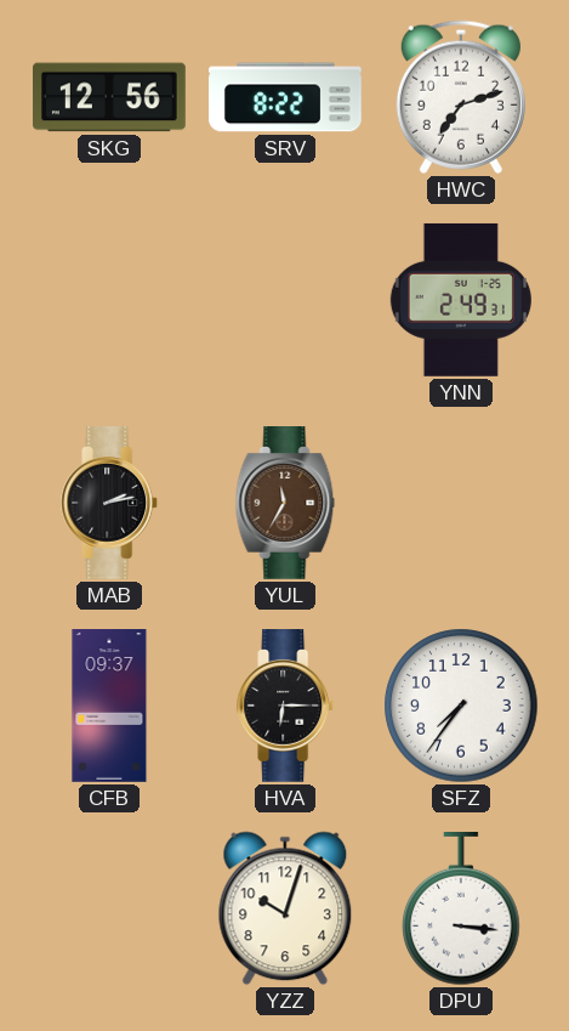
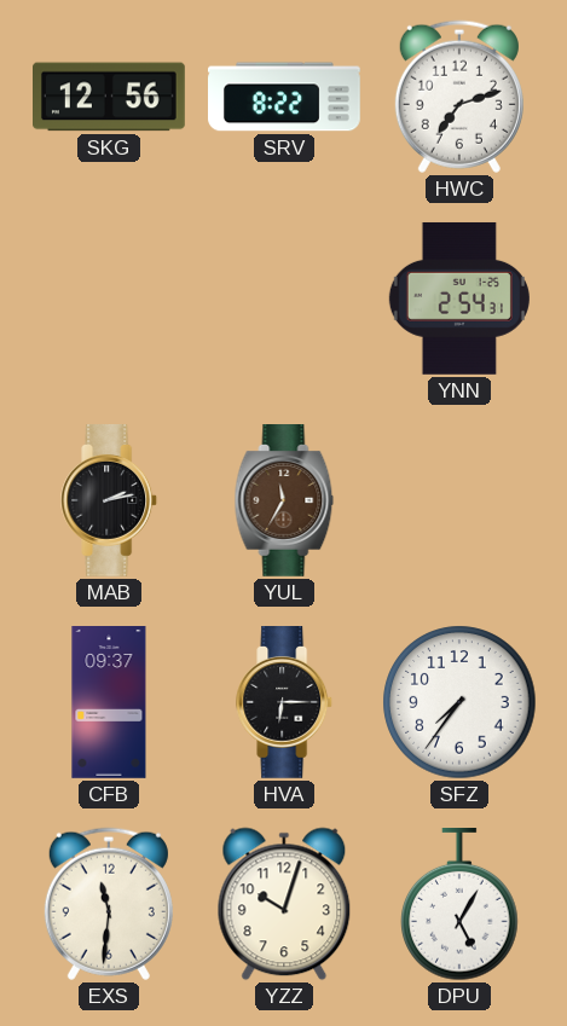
YNN: 2:49 -> 2:54 (459, 298)
EXS: none -> 11:31 (109, 904)
DPU: 3:16 -> 5:05 (459, 905)
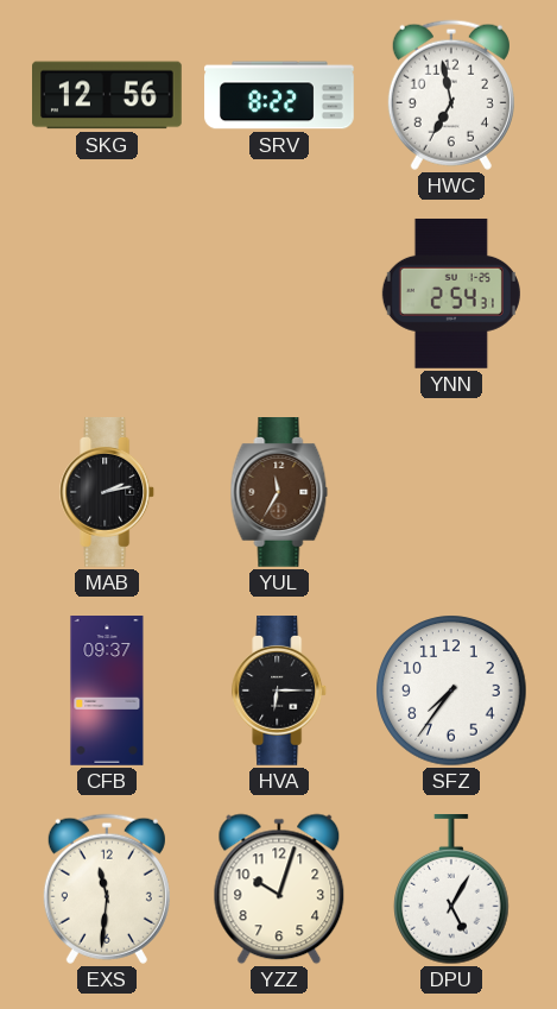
HWC: 7:12 -> 6:58 (451, 95)
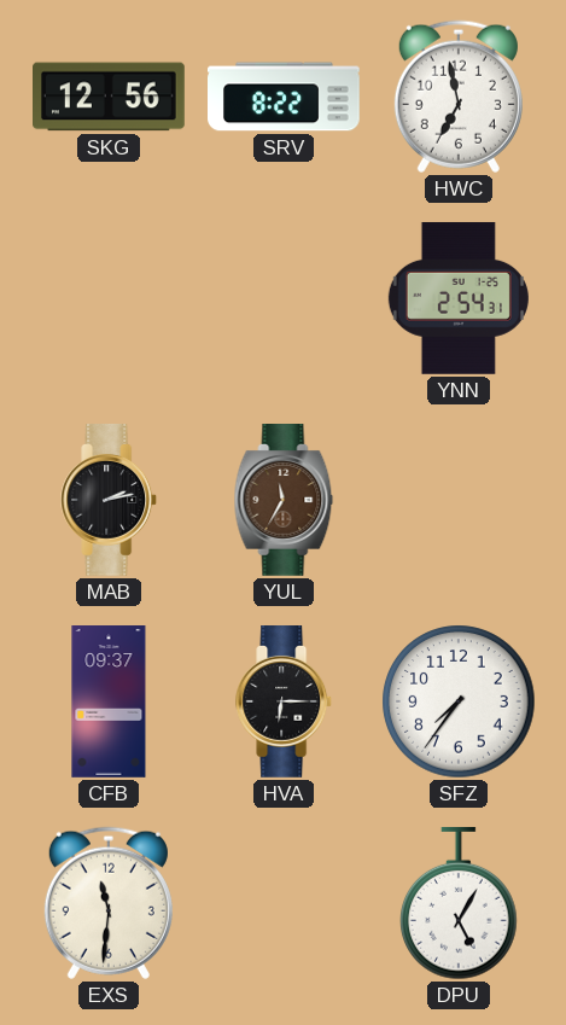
YZZ: 10:03 -> none (279, 889)
